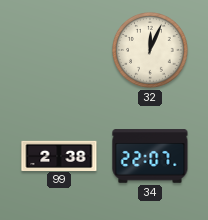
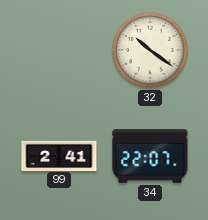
32: 12:04 -> 10:21 (151, 51)
99: 2:38 -> 2:41 (59, 155)
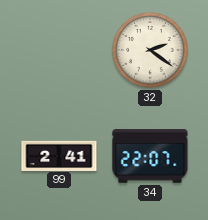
32: 10:21 -> 2:21 (151, 51)
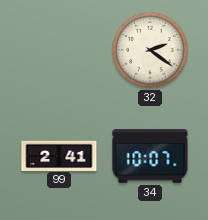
34: 22:07 -> 10:07 (150, 156)
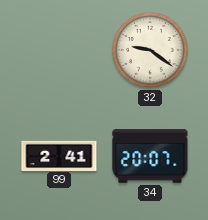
32: 2:21 -> 9:21 (151, 51)
34: 10:07 -> 20:07 (150, 156)
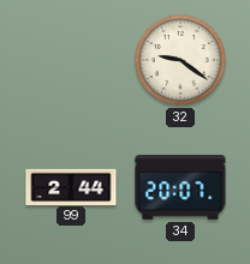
99: 2:41 -> 2:44 (71, 186)
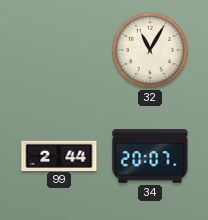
32: 9:21 -> 11:05 (151, 51)
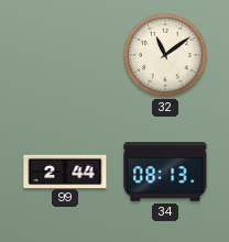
32: 11:05 -> 11:09 (166, 56)
34: 20:07 -> 08:13 (165, 172)
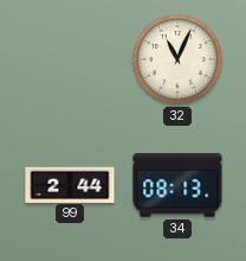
32: 11:09 -> 11:04 (179, 61)
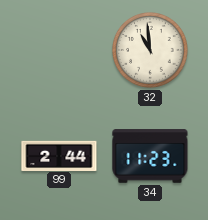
32: 11:04 -> 10:59 (151, 51)
34: 08:13 -> 11:23 (150, 156)
